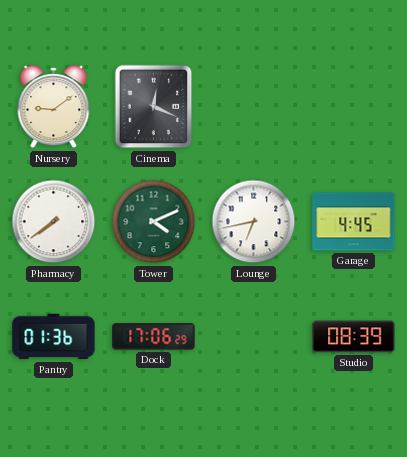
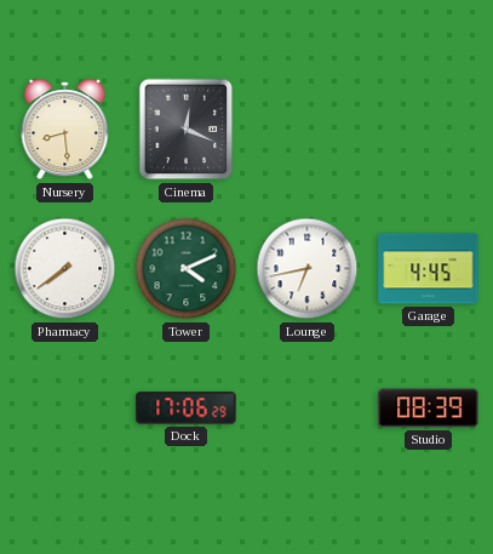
Nursery: 9:09 -> 8:29 (65, 130)
Pantry: 01:36 -> none (54, 337)
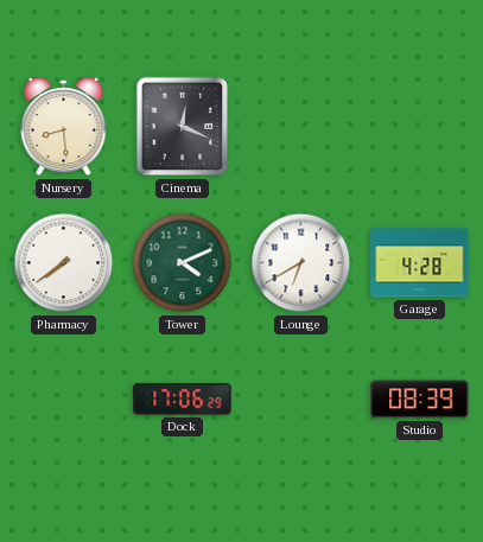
Lounge: 6:43 -> 6:40 (301, 263)
Garage: 4:45 -> 4:28 (420, 263)
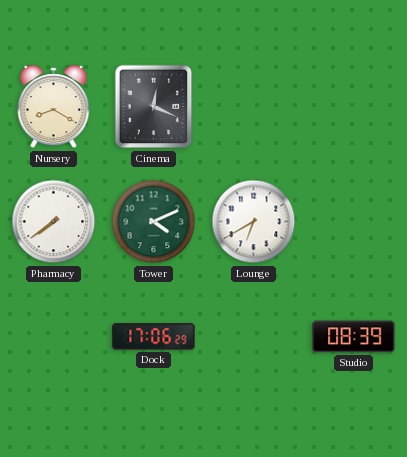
Nursery: 8:29 -> 8:20 (54, 107)
Garage: 4:28 -> none (420, 263)
